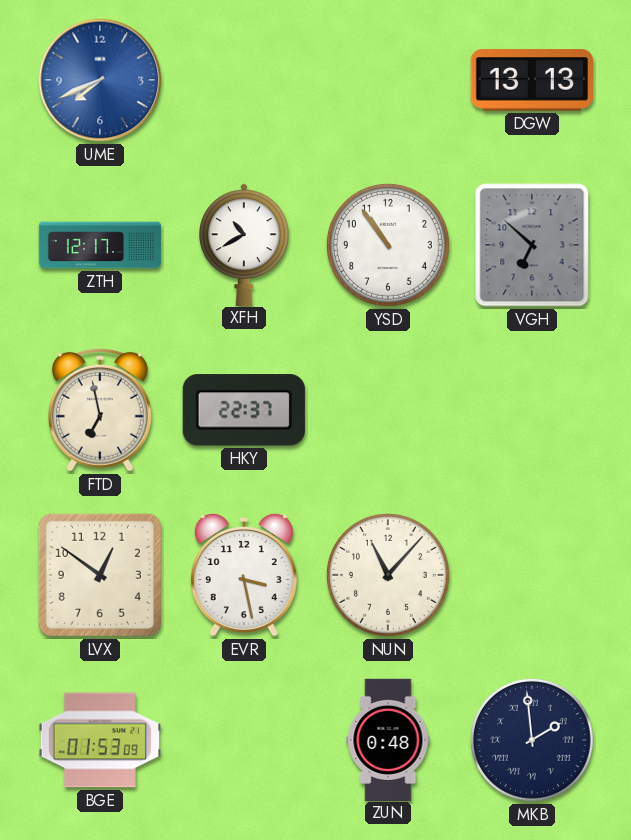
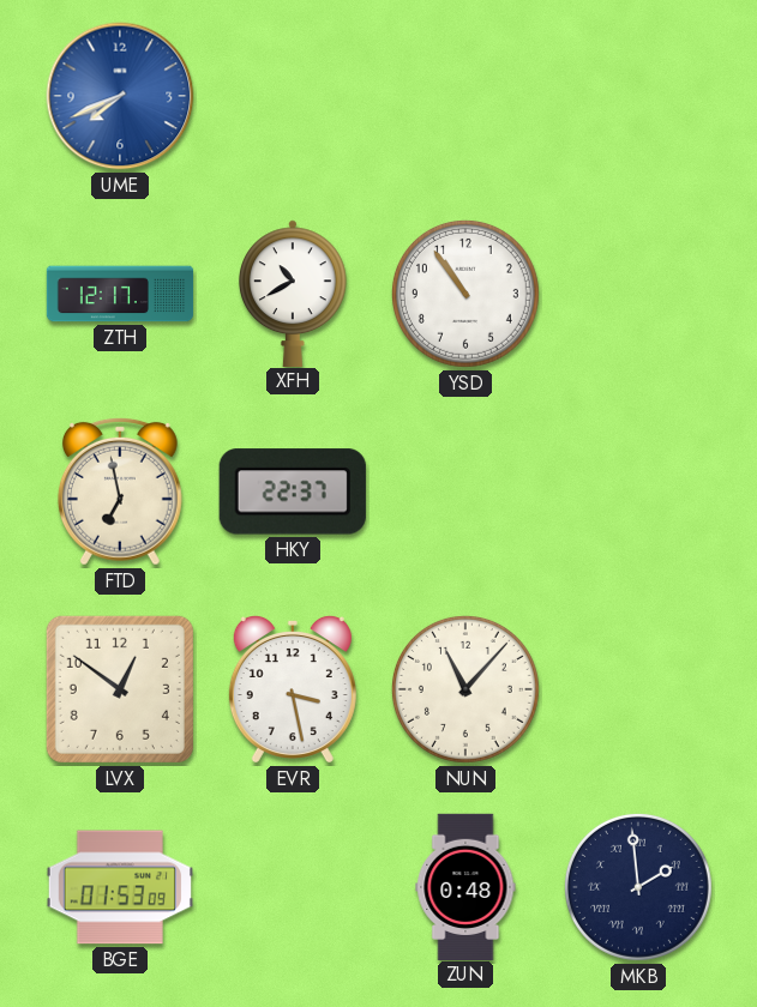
DGW: 13:13 -> none (531, 80)
VGH: 6:52 -> none (532, 245)
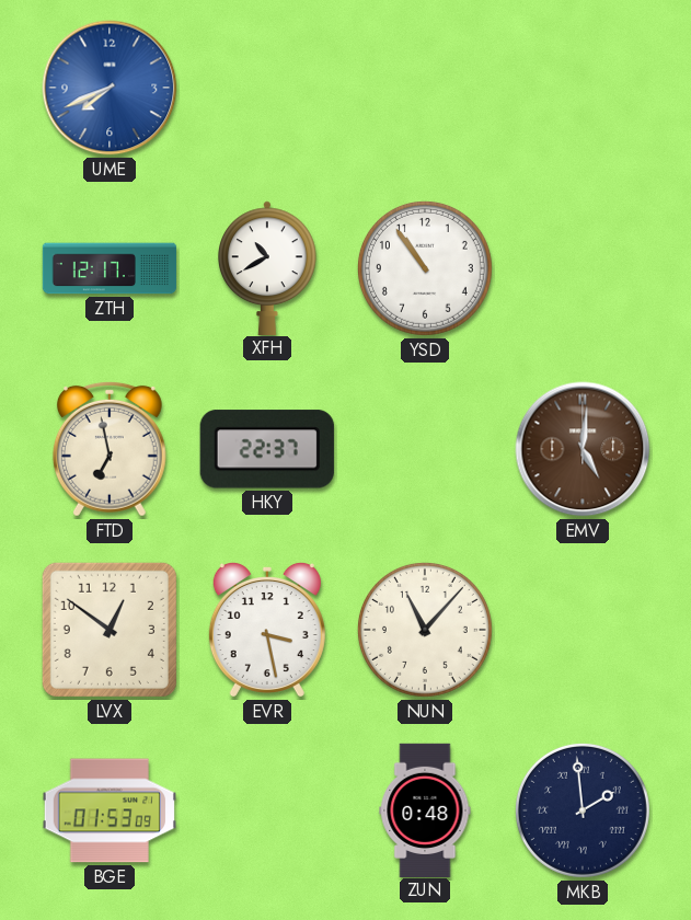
EMV: none -> 5:01 (583, 449)
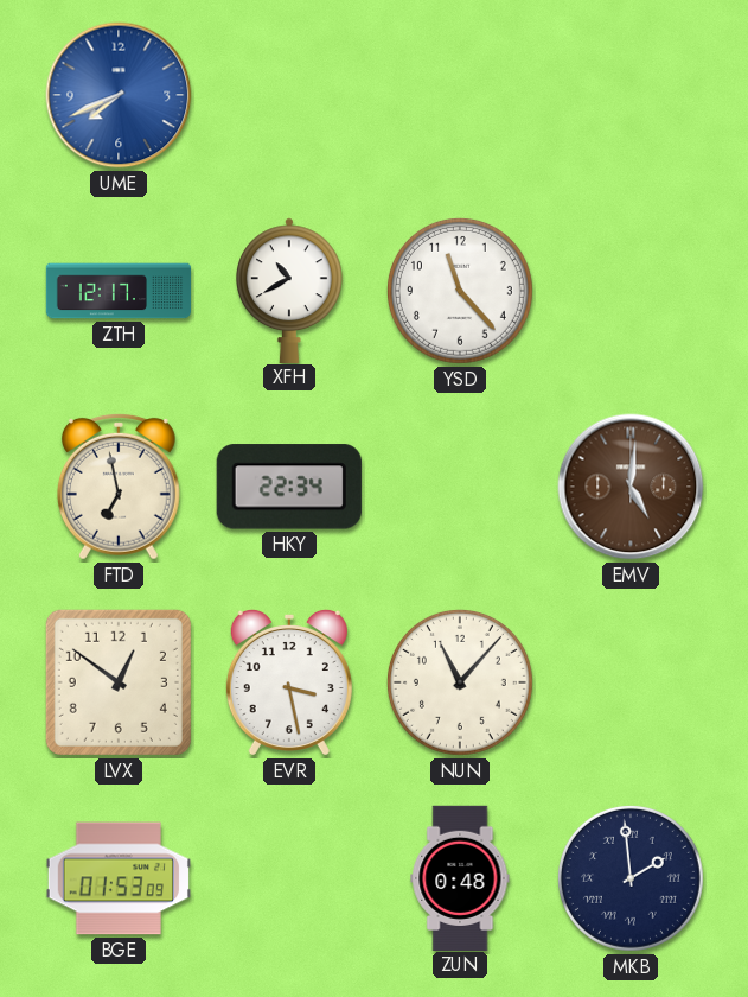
YSD: 10:54 -> 11:23 (460, 291)
HKY: 22:37 -> 22:34 (289, 487)
